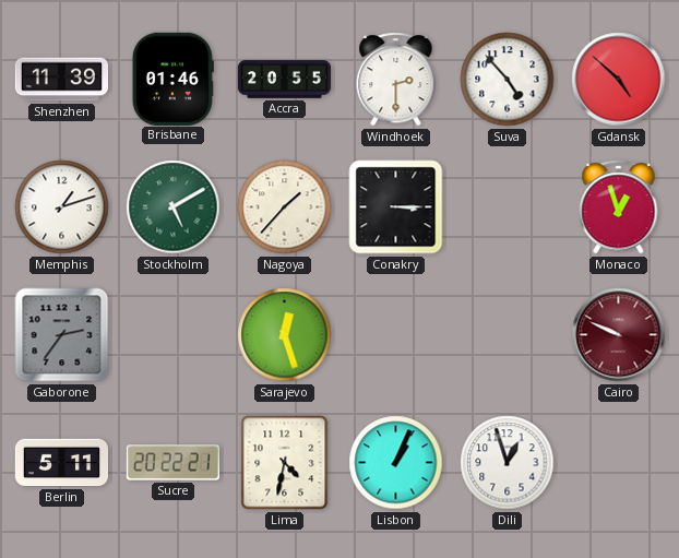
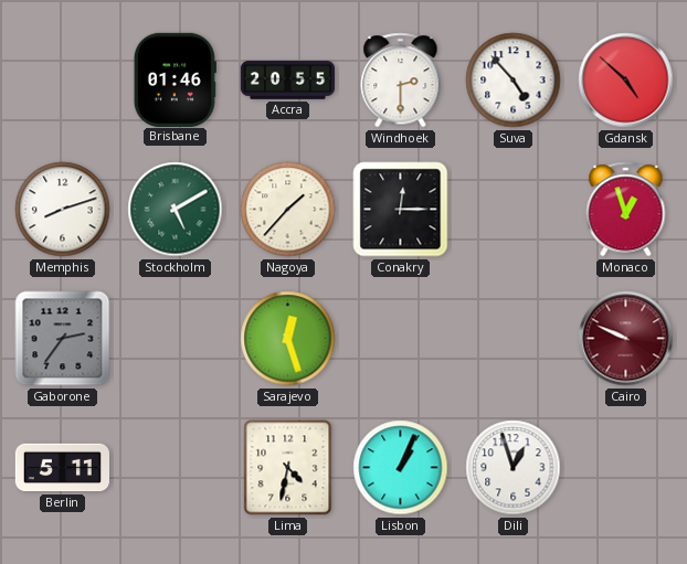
Shenzhen: 11:39 -> none (61, 80)
Memphis: 1:12 -> 8:12 (63, 210)
Conakry: 3:15 -> 12:15 (401, 210)
Sucre: 20:22 -> none (172, 463)
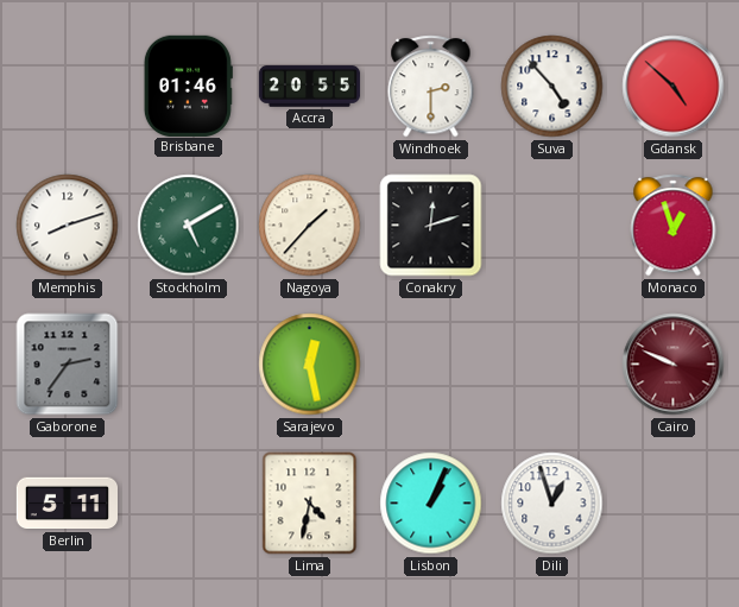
Conakry: 12:15 -> 12:12 (431, 226)
Sarajevo: 12:27 -> 12:28 (310, 365)
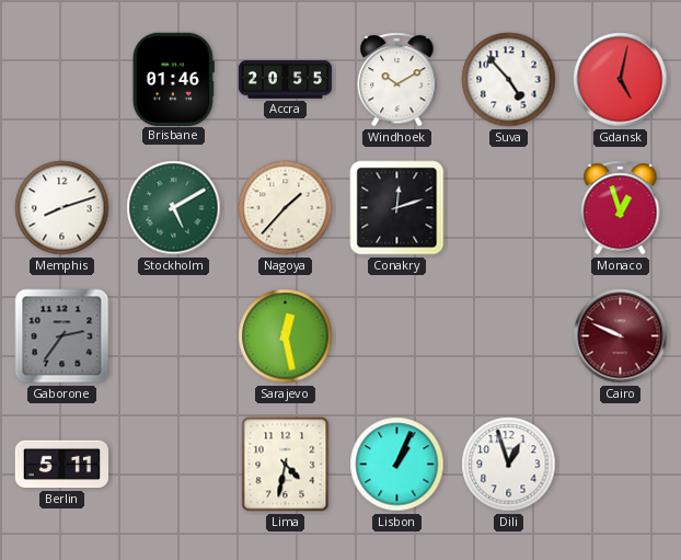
Windhoek: 2:30 -> 10:10 (397, 80)
Gdansk: 4:52 -> 5:02 (621, 80)
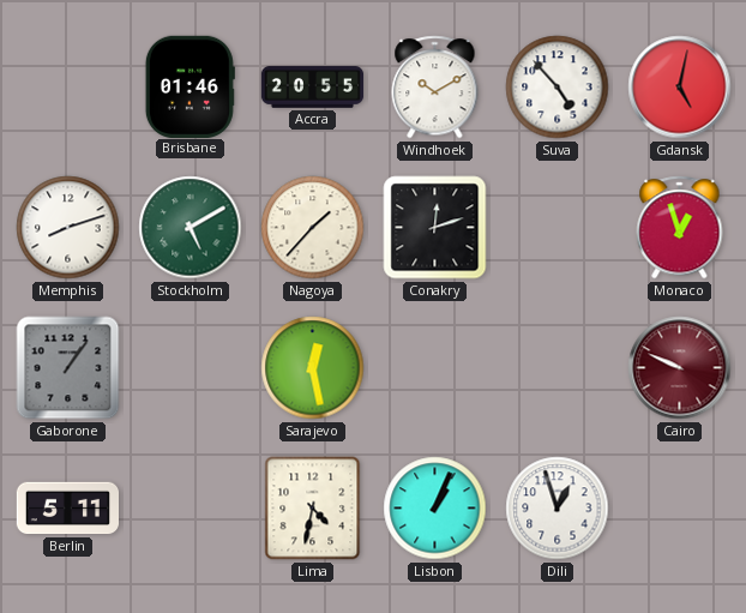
Gaborone: 2:36 -> 1:06 (68, 368)
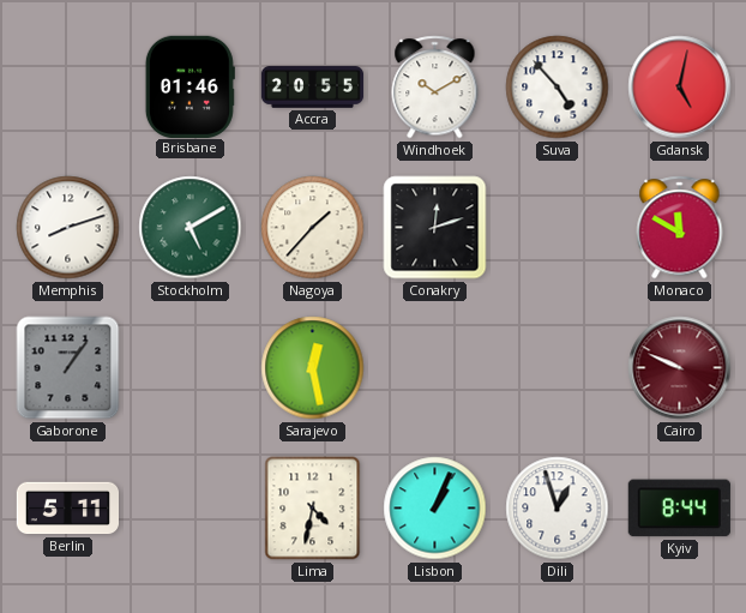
Monaco: 12:57 -> 11:50 (680, 228)
Kyiv: none -> 8:44 (679, 509)
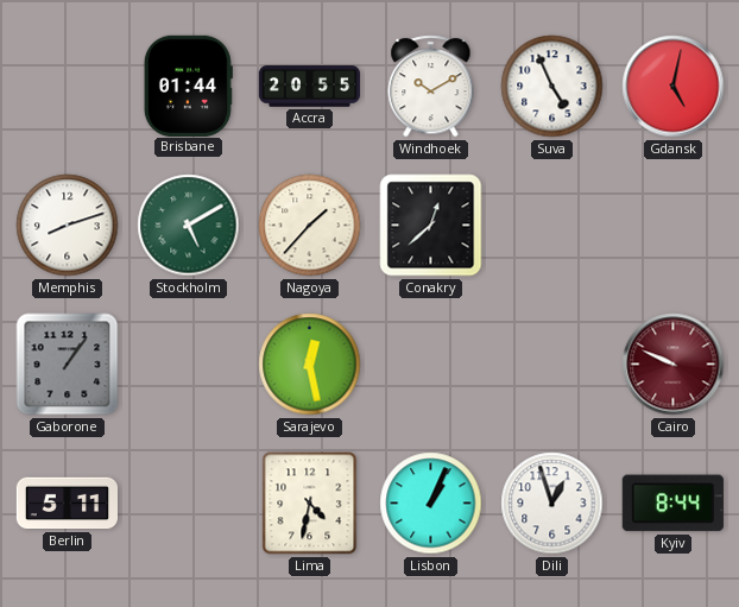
Brisbane: 01:46 -> 01:44 (188, 86)
Suva: 4:53 -> 4:56 (552, 87)
Conakry: 12:12 -> 12:38 (431, 226)
Monaco: 11:50 -> none (680, 228)
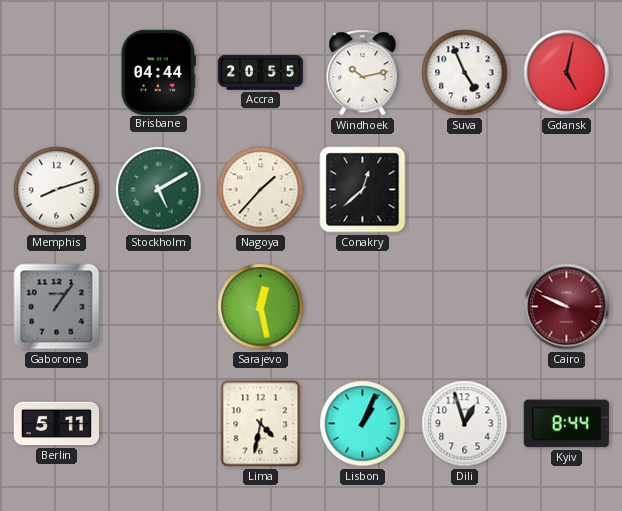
Brisbane: 01:44 -> 04:44 (158, 72)
Windhoek: 10:10 -> 10:13 (363, 73)
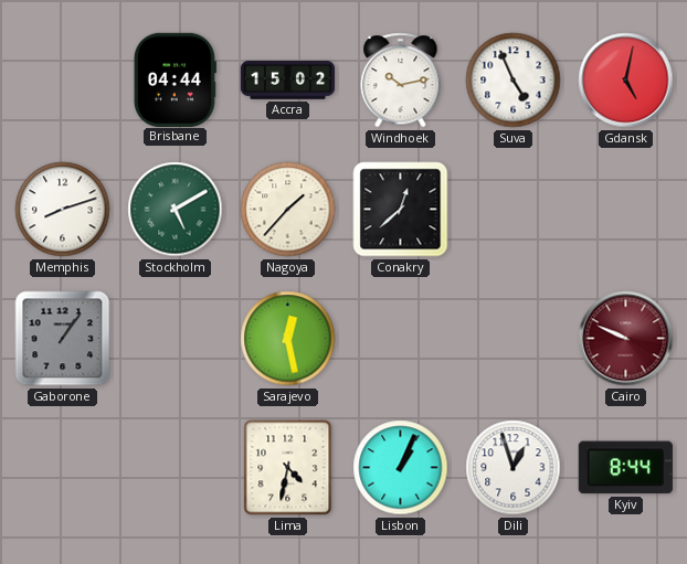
Accra: 20:55 -> 15:02 (288, 81)
Berlin: 5:11 -> none (56, 424)
